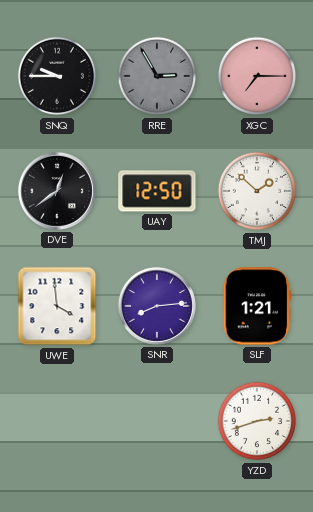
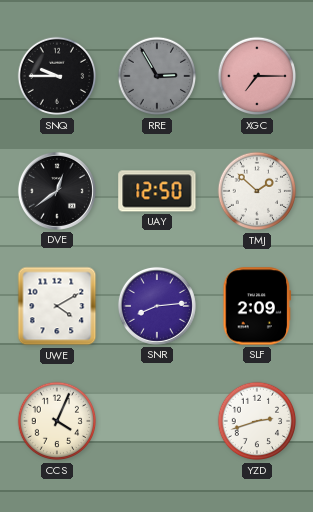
UWE: 3:59 -> 4:10 (57, 306)
SLF: 1:21 -> 2:09 (257, 306)
CCS: none -> 4:04 (57, 421)
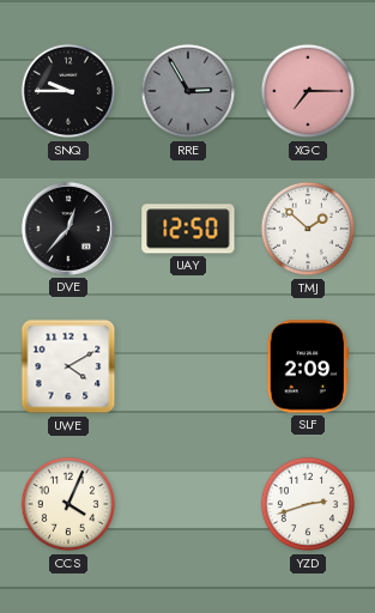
DVE: 12:39 -> 12:37 (68, 229)
SNR: 8:14 -> none (157, 306)
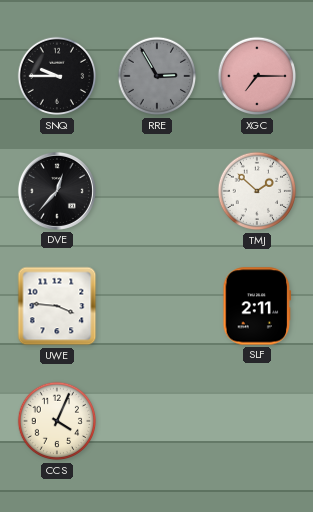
UAY: 12:50 -> none (188, 229)
UWE: 4:10 -> 3:46 (57, 306)
SLF: 2:09 -> 2:11 (257, 306)
YZD: 2:42 -> none (308, 504)
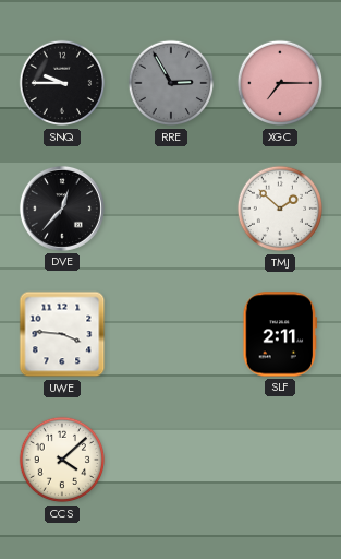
CCS: 4:04 -> 4:08 (62, 460)
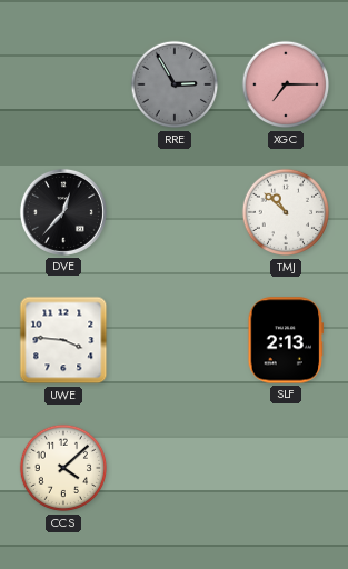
SNQ: 9:45 -> none (62, 83)
TMJ: 1:52 -> 10:52 (286, 212)
SLF: 2:11 -> 2:13 (286, 340)
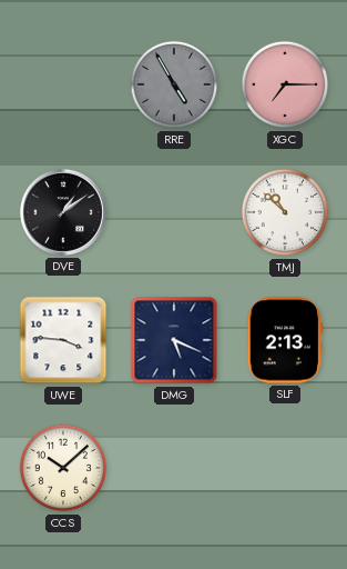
RRE: 2:55 -> 4:55 (174, 84)
DVE: 12:37 -> 1:09 (63, 212)
DMG: none -> 5:19 (174, 340)
CCS: 4:08 -> 10:08 (63, 468)
